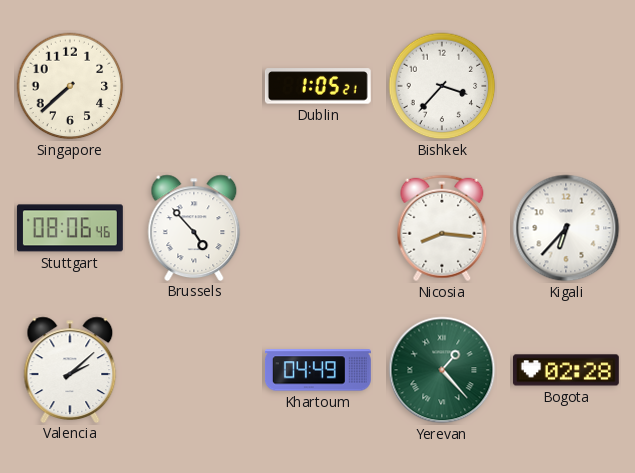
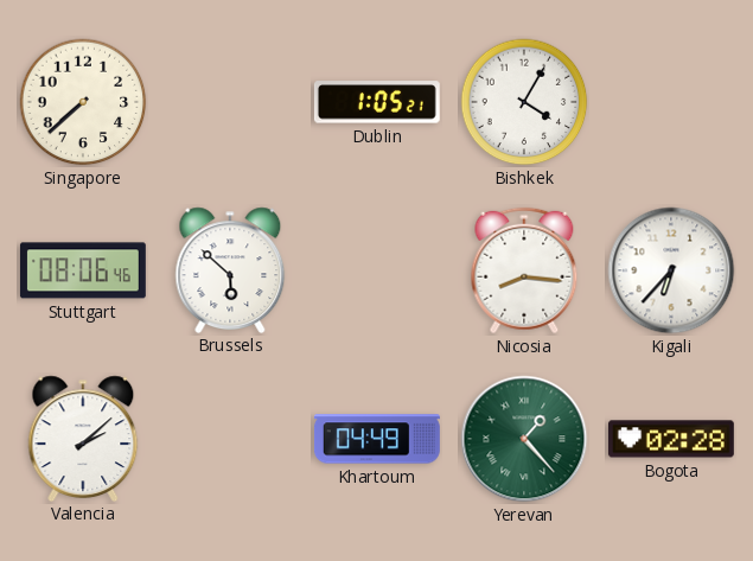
Bishkek: 3:37 -> 4:05 (524, 102)
Brussels: 4:53 -> 5:52 (230, 269)
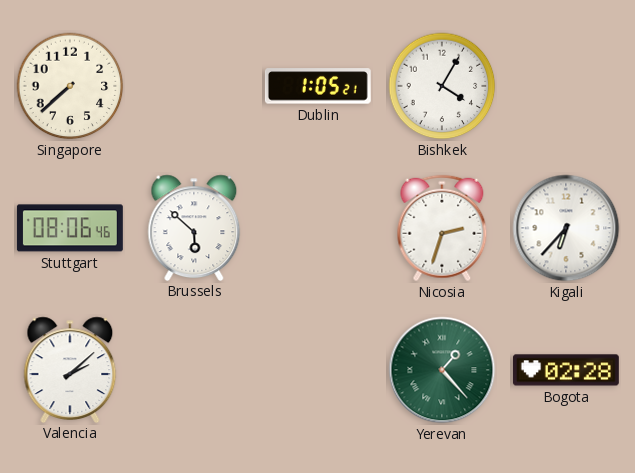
Nicosia: 8:16 -> 2:33 (442, 228)
Khartoum: 04:49 -> none (377, 439)
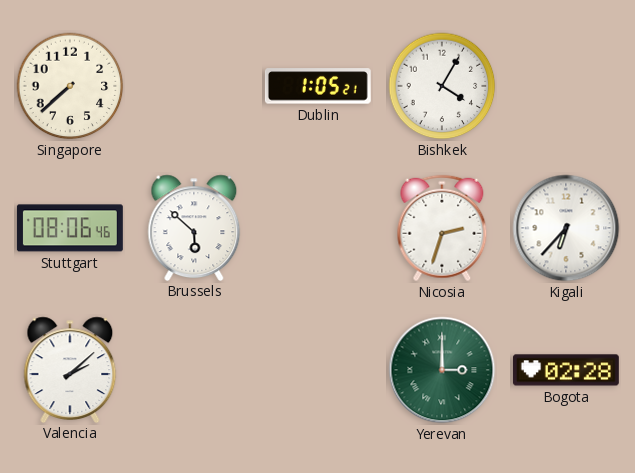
Yerevan: 1:23 -> 3:00 (442, 370)
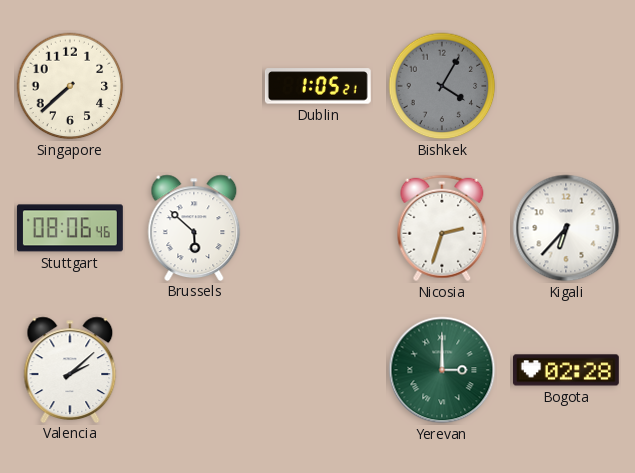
Bishkek dial: white -> grey (442, 86)
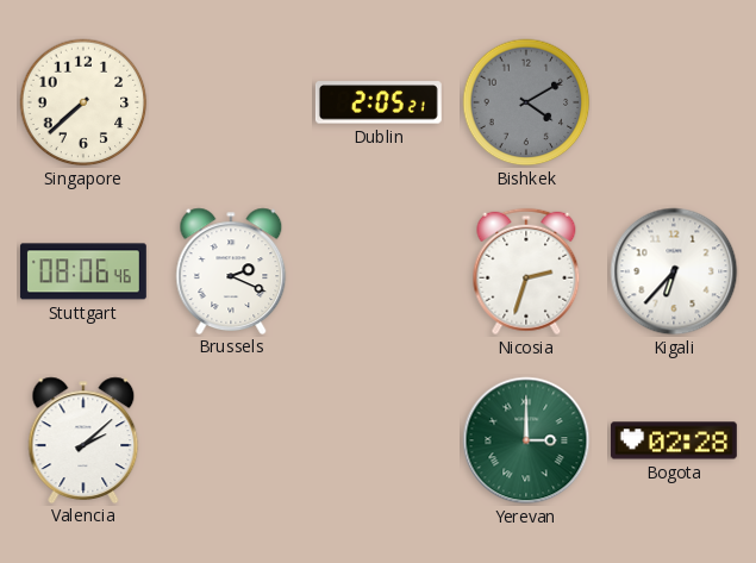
Dublin: 1:05 -> 2:05 (379, 102)
Bishkek: 4:05 -> 4:10 (526, 102)
Brussels: 5:52 -> 2:19 (231, 270)
